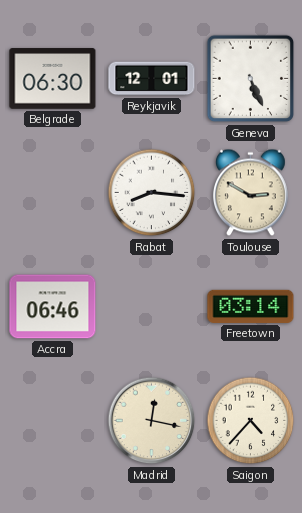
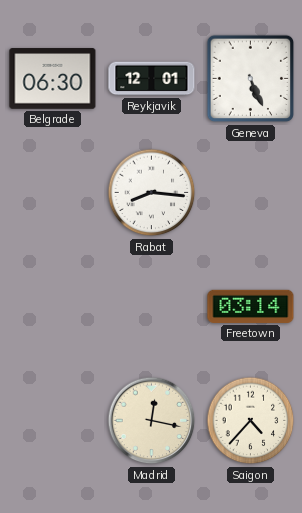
Toulouse: 2:50 -> none (250, 193)
Accra: 06:46 -> none (53, 307)
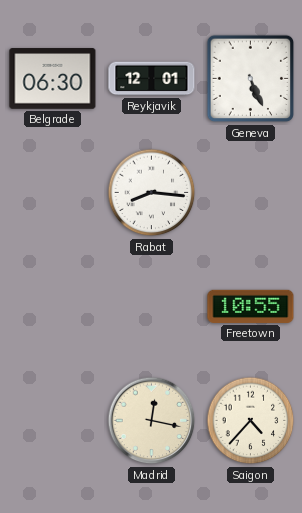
Freetown: 03:14 -> 10:55 (251, 306)
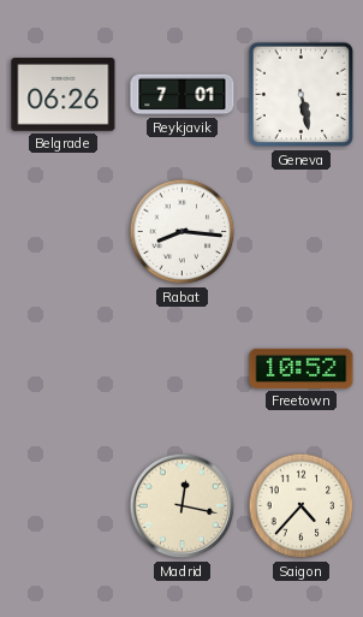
Belgrade: 06:30 -> 06:26 (64, 95)
Reykjavik: 12:01 -> 7:01 (183, 95)
Geneva: 5:26 -> 5:28 (302, 95)
Freetown: 10:55 -> 10:52 (302, 368)
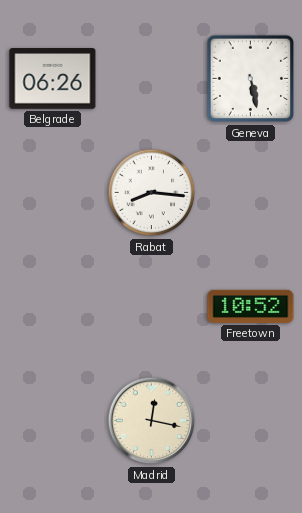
Reykjavik: 7:01 -> none (183, 95)
Saigon: 4:37 -> none (302, 506)
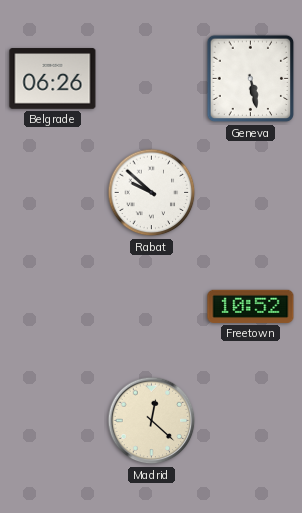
Rabat: 8:16 -> 9:52 (152, 193)
Madrid: 12:17 -> 12:22 (152, 421)
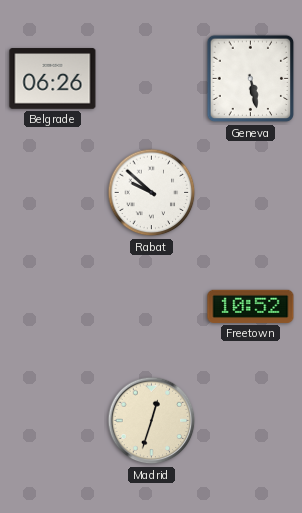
Madrid: 12:22 -> 12:33 (152, 421)
